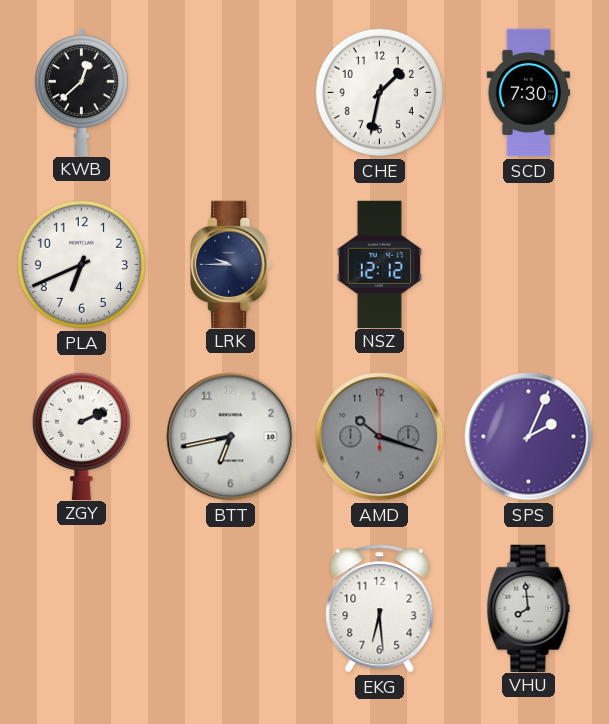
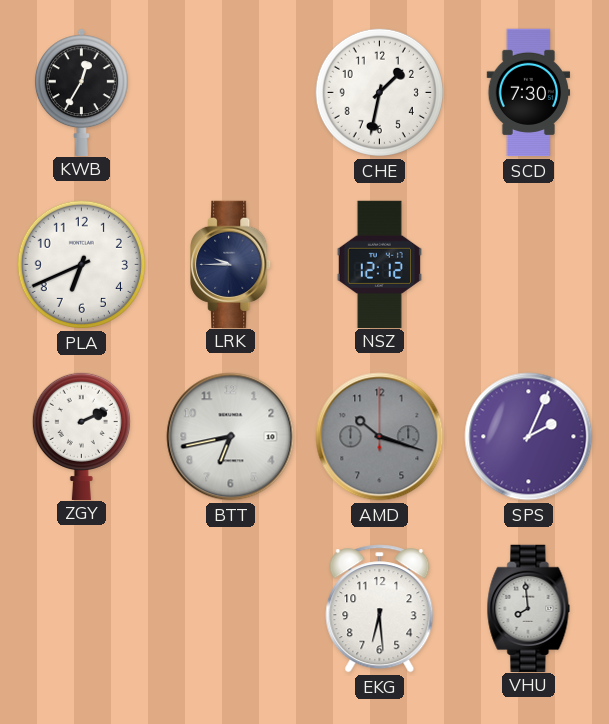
KWB: 12:38 -> 12:35 (81, 92)
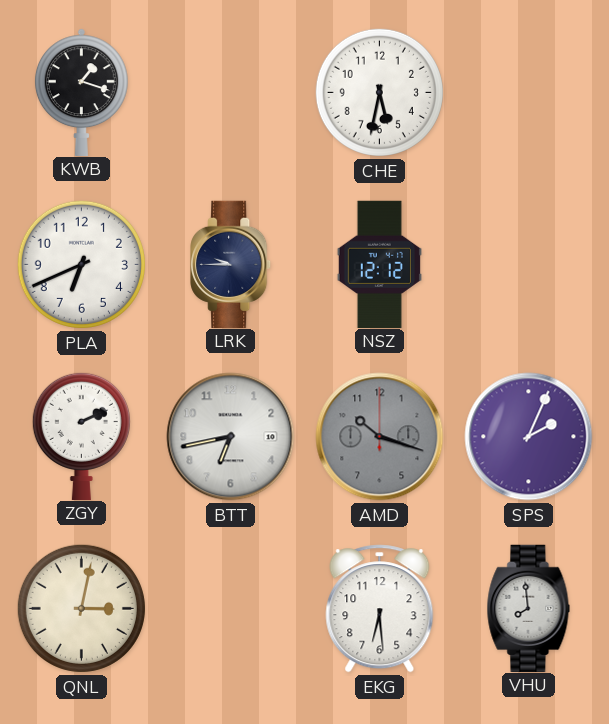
KWB: 12:35 -> 1:18 (81, 92)
CHE: 1:32 -> 5:32 (379, 92)
SCD: 7:30 -> none (529, 93)
QNL: none -> 3:02 (81, 608)
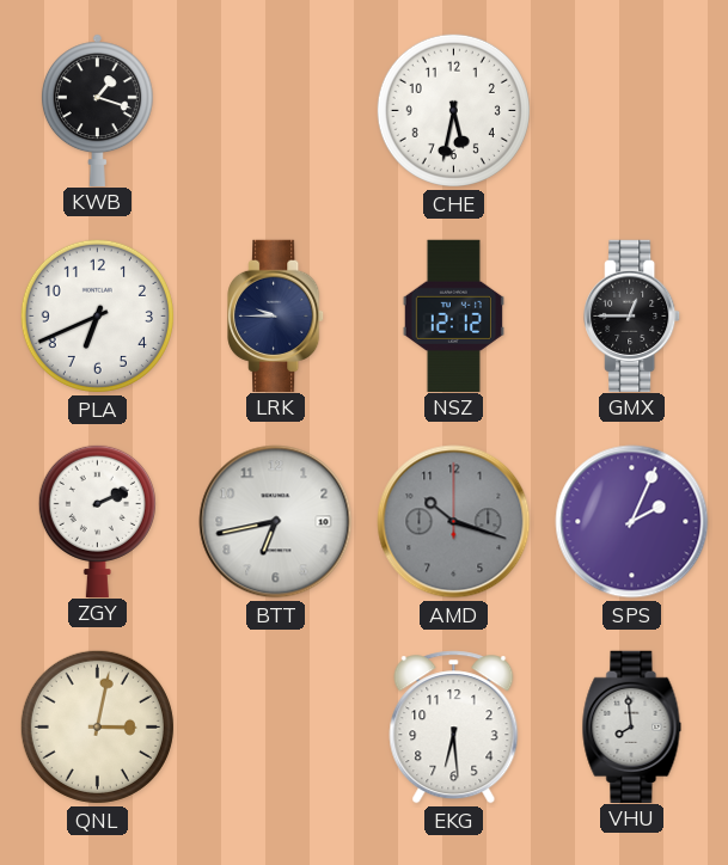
GMX: none -> 12:45 (632, 315)
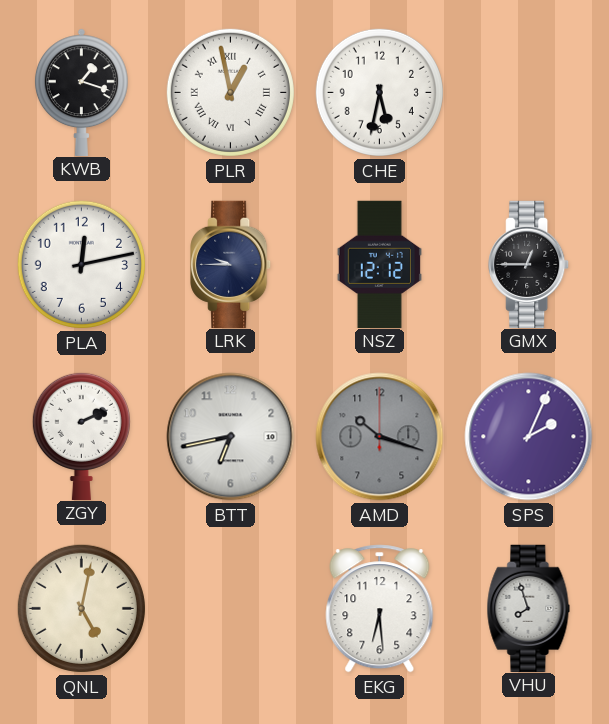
PLR: none -> 12:58 (230, 92)
PLA: 6:41 -> 12:13 (81, 264)
QNL: 3:02 -> 5:02 (81, 608)
VHU: 7:59 -> 7:57 (529, 608)
